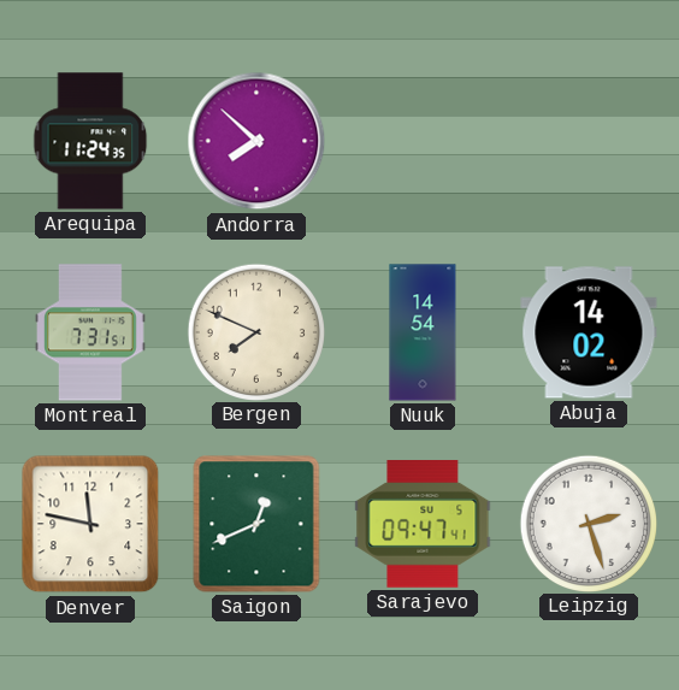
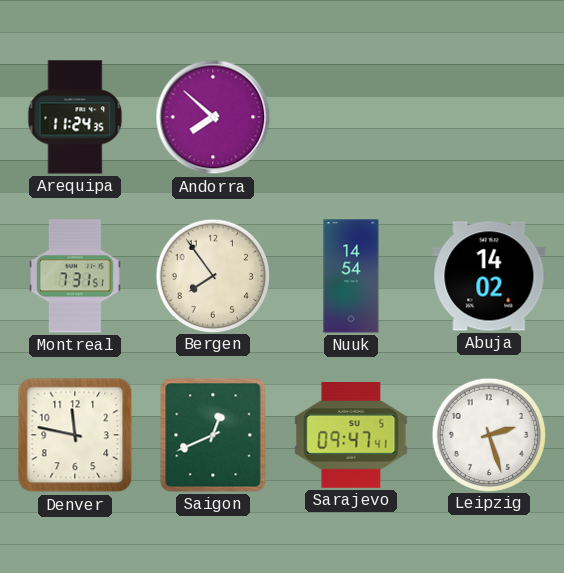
Bergen: 7:49 -> 7:54 (212, 275)
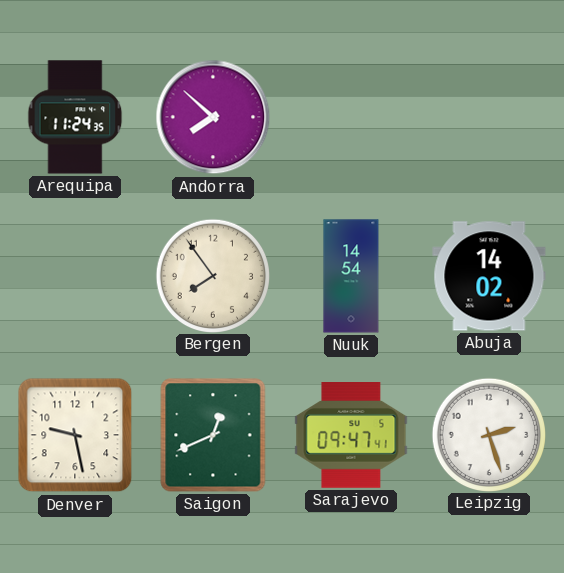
Montreal: 7:31 -> none (76, 276)
Denver: 11:47 -> 9:28 (75, 435)
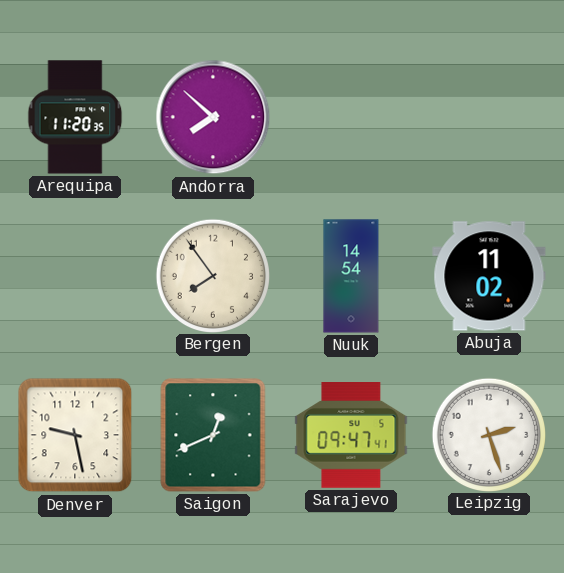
Arequipa: 11:24 -> 11:20 (75, 117)
Abuja: 14:02 -> 11:02 (489, 276)
